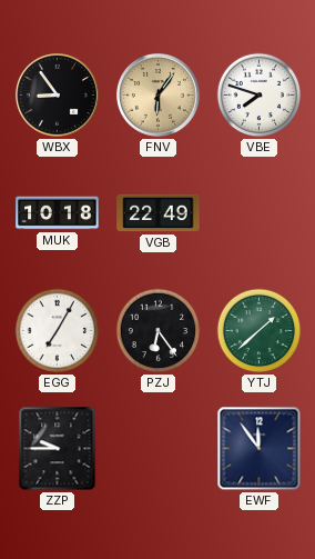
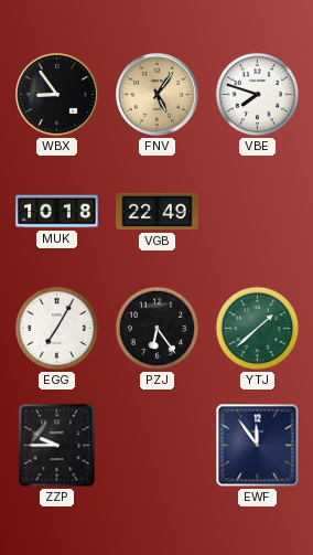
FNV: 6:06 -> 5:06 (156, 94)
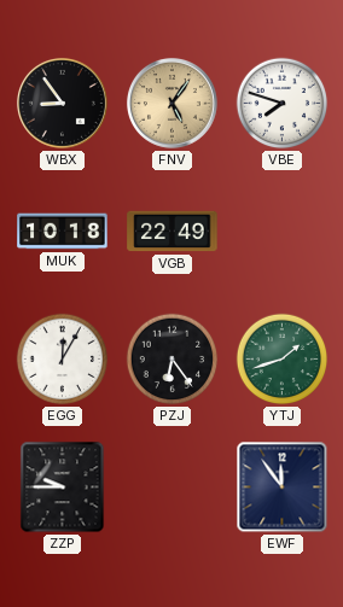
EGG: 7:05 -> 12:05 (63, 360)
YTJ: 1:38 -> 1:42 (283, 360)
